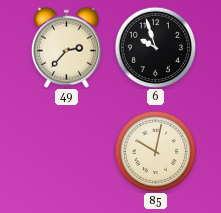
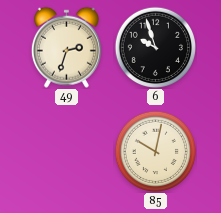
49: 2:37 -> 2:33 (66, 47)
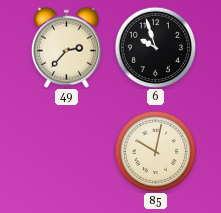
49: 2:33 -> 2:37 (66, 47)
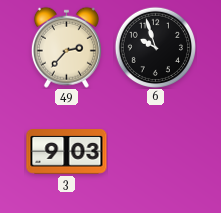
3: none -> 9:03 (67, 152)
85: 10:02 -> none (155, 151)
